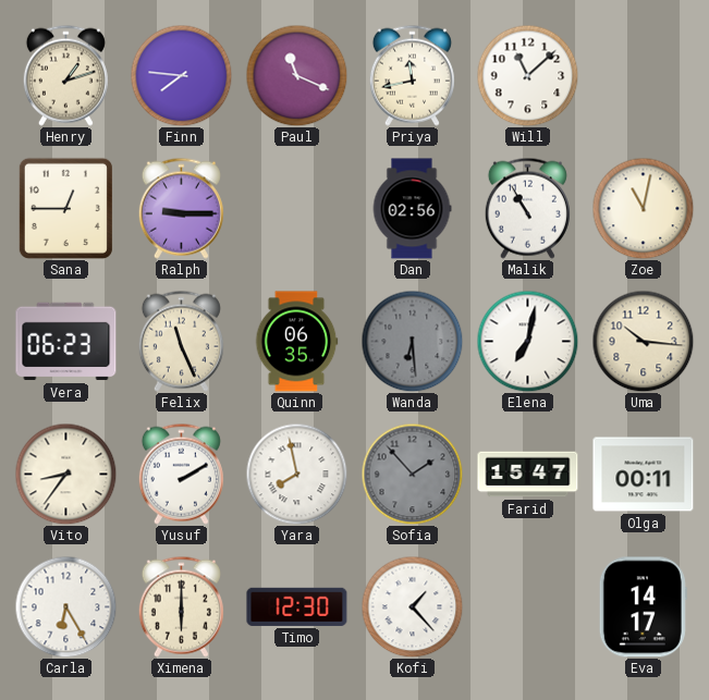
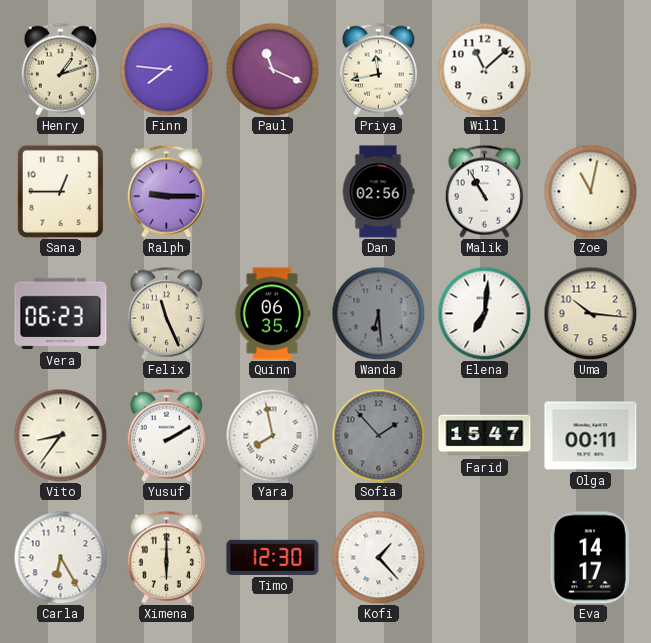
Elena: 7:02 -> 7:01 (484, 313)
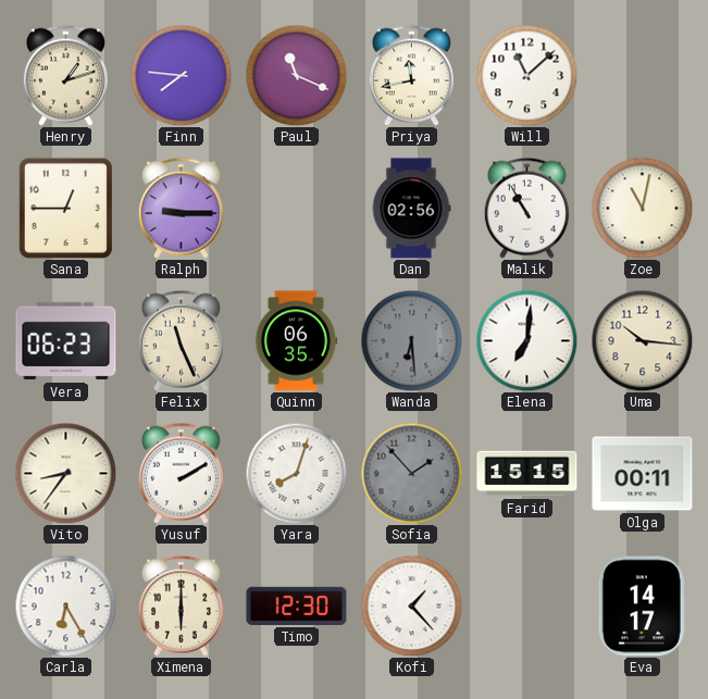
Yara: 7:58 -> 8:03 (296, 473)
Farid: 15:47 -> 15:15 (527, 474)
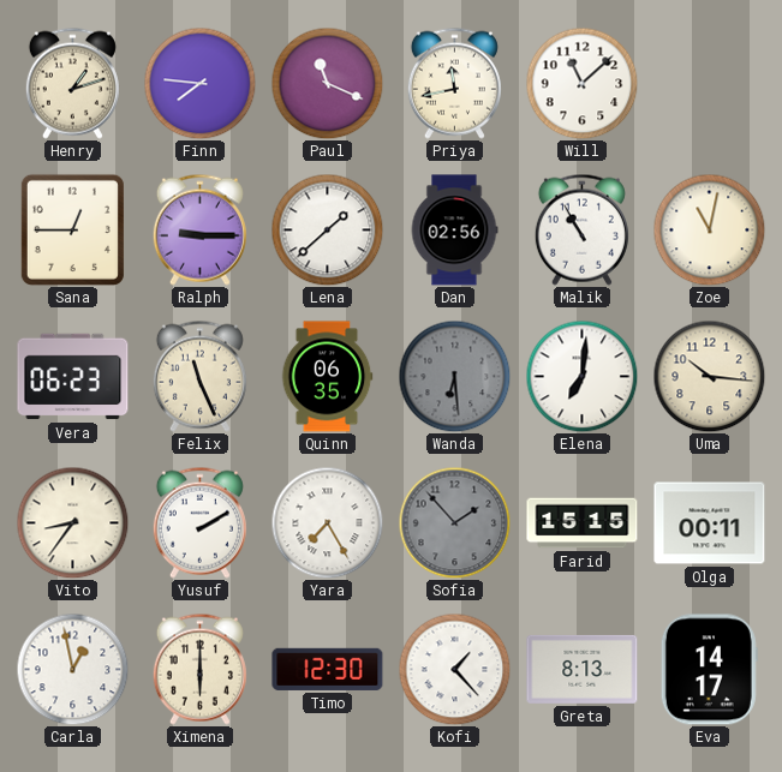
Lena: none -> 1:38 (327, 229)
Yara: 8:03 -> 7:25 (327, 522)
Carla: 6:25 -> 12:58 (72, 669)
Greta: none -> 8:13 (583, 669)
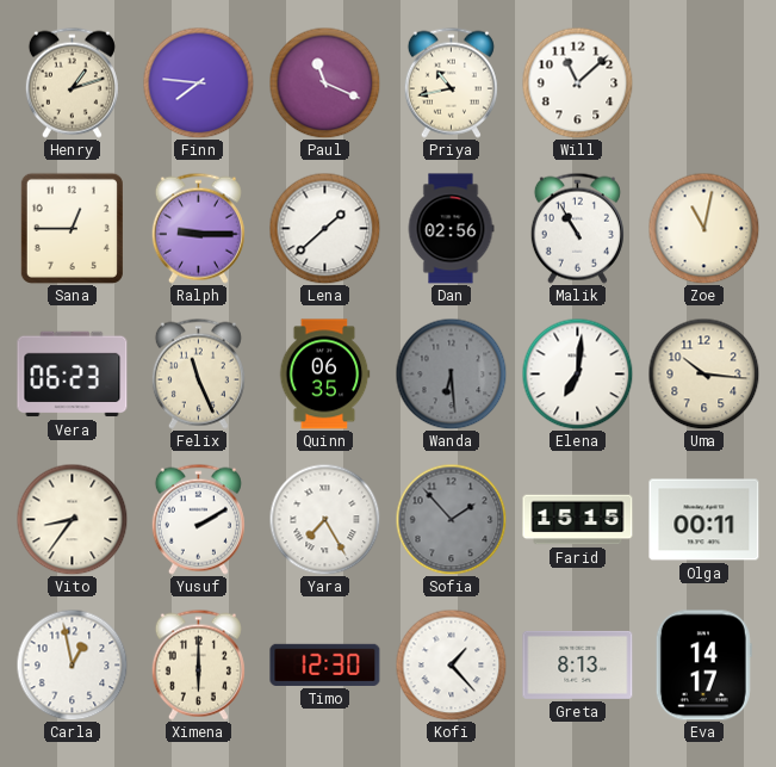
Priya: 11:43 -> 10:43 (451, 82)
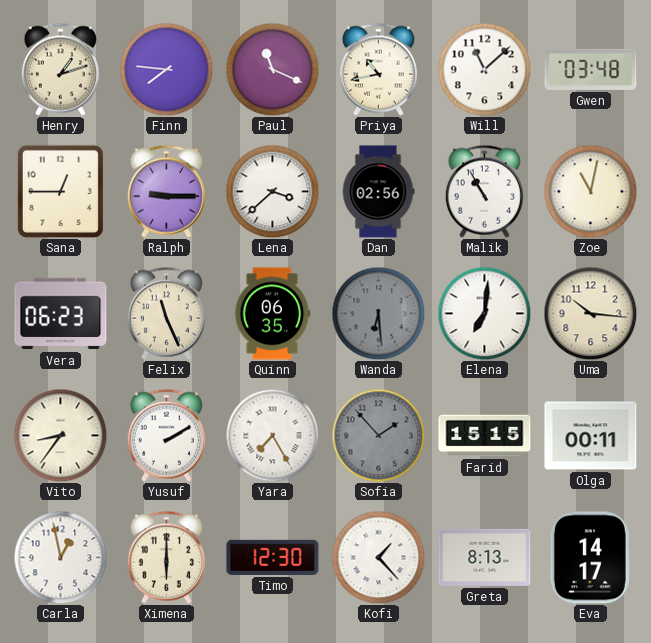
Gwen: none -> 03:48 (591, 69)
Lena: 1:38 -> 3:38 (272, 191)
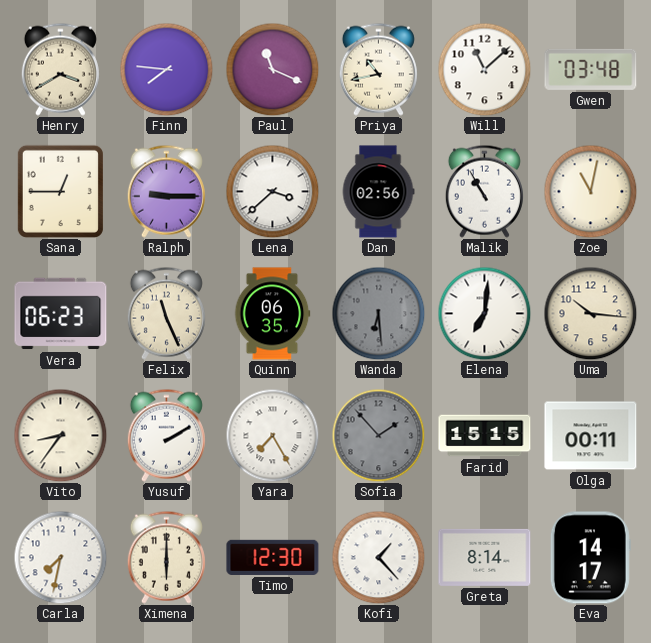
Henry: 1:12 -> 3:40 (60, 69)
Carla: 12:58 -> 7:32 (60, 557)
Greta: 8:13 -> 8:14 (485, 557)
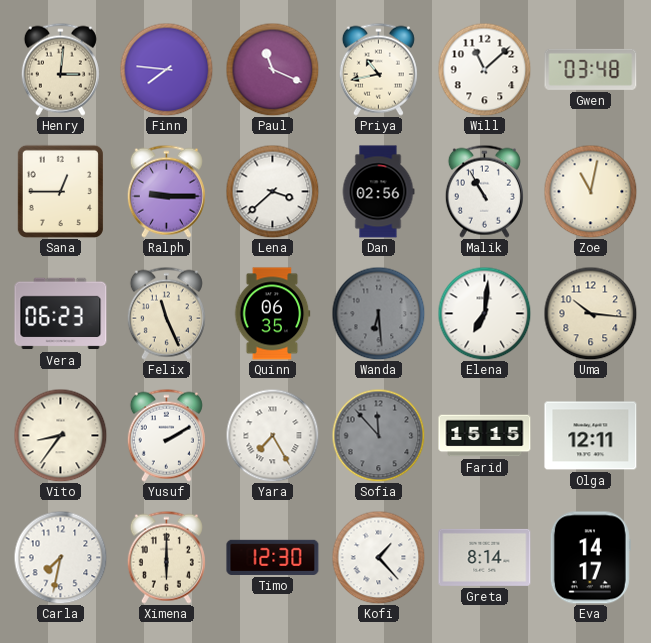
Henry: 3:40 -> 3:01 (60, 69)
Sofia: 1:53 -> 11:53 (378, 435)
Olga: 00:11 -> 12:11 (591, 436)
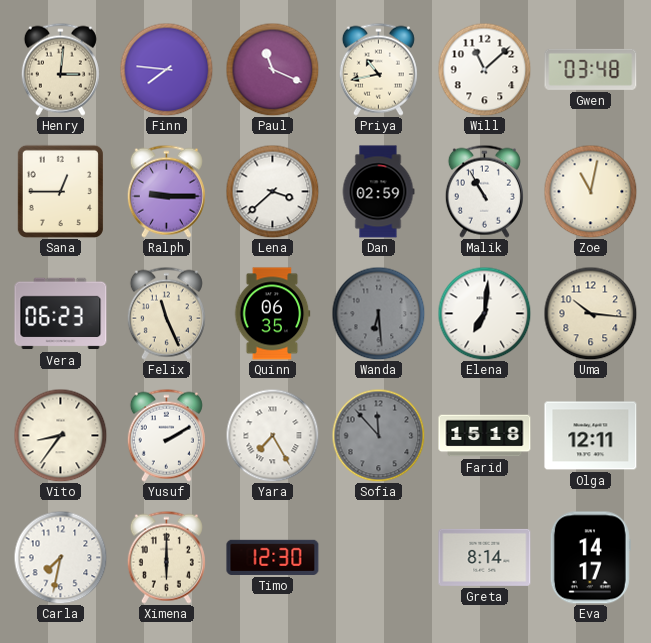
Dan: 02:56 -> 02:59 (378, 192)
Farid: 15:15 -> 15:18 (485, 436)
Kofi: 1:23 -> none (378, 557)
